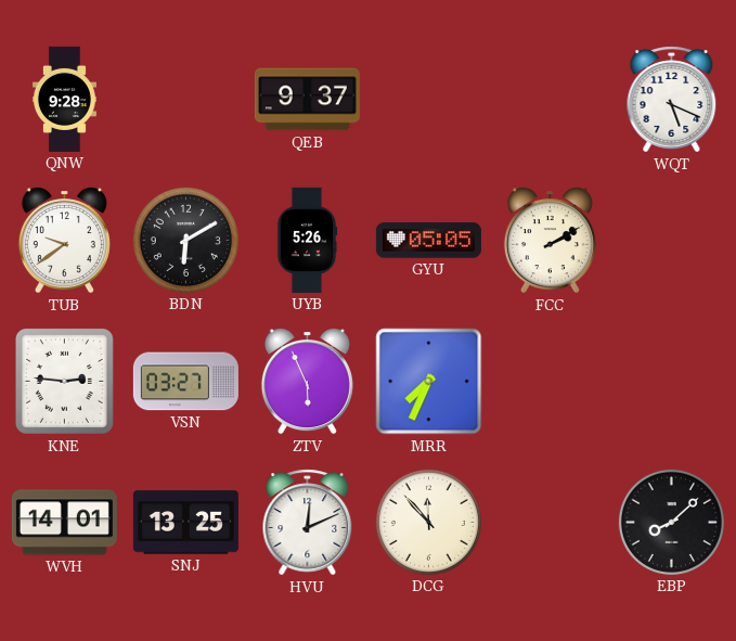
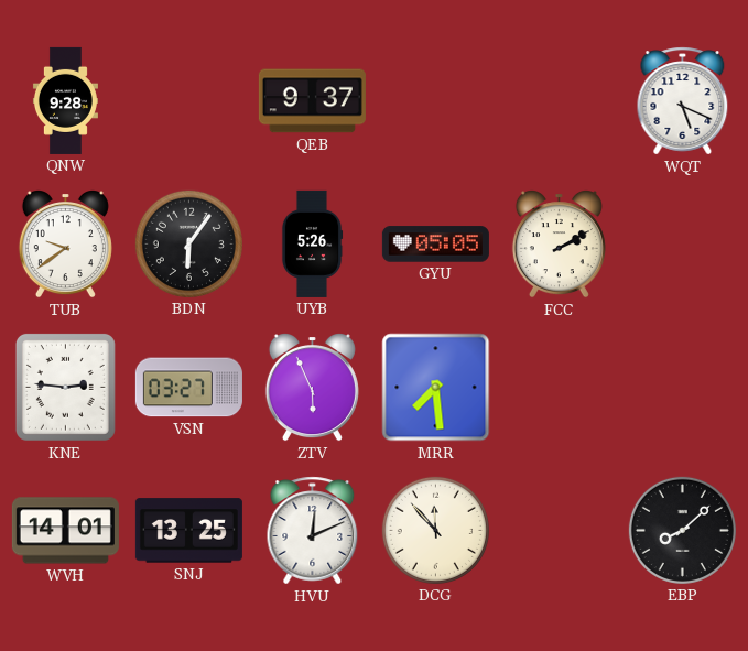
BDN: 6:10 -> 6:06 (188, 243)
MRR: 7:34 -> 7:29 (436, 388)
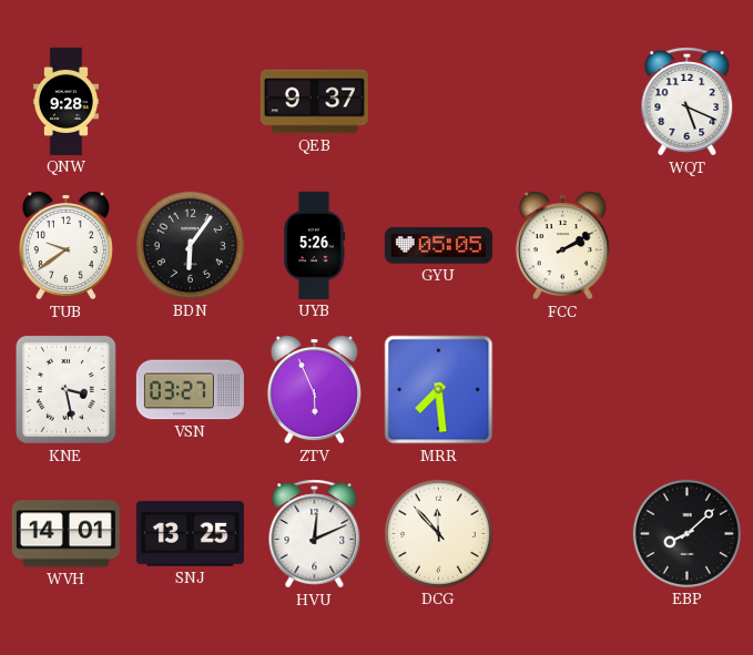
KNE: 2:46 -> 3:28 (65, 389)
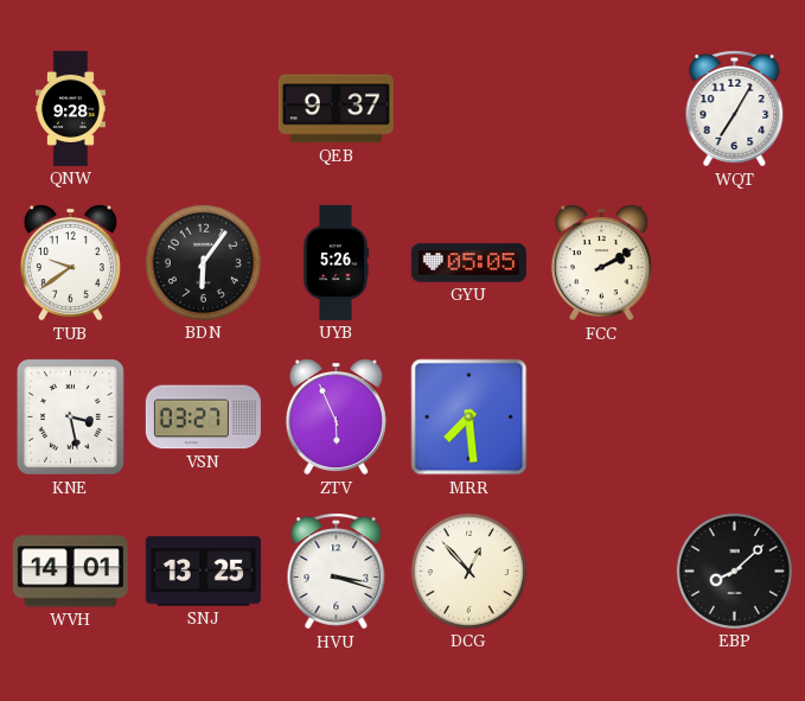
WQT: 5:19 -> 7:05 (735, 109)
HVU: 12:11 -> 3:18 (337, 572)
DCG: 11:53 -> 12:53 (468, 571)
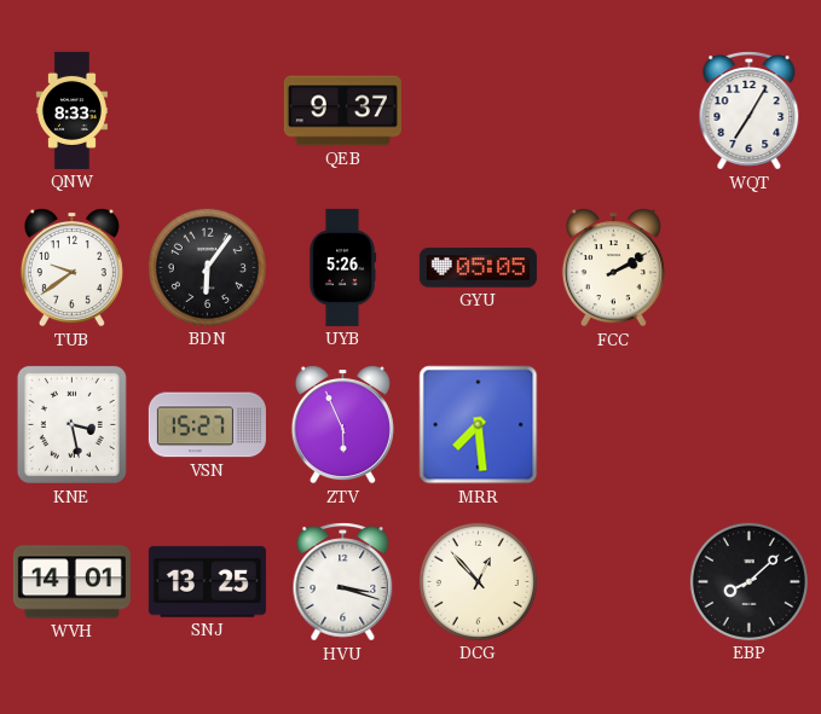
QNW: 9:28 -> 8:33 (71, 110)
VSN: 03:27 -> 15:27 (207, 425)
